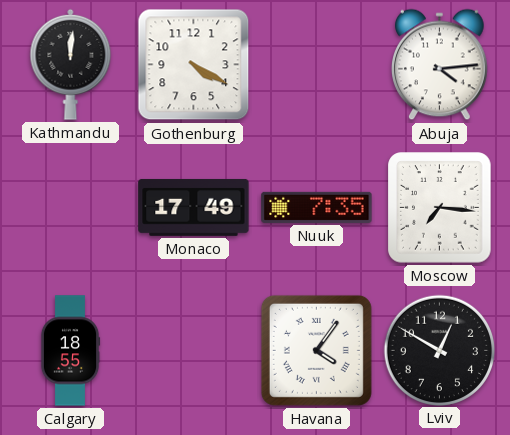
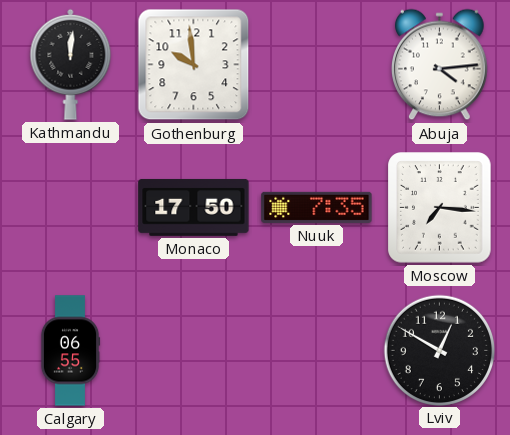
Gothenburg: 4:20 -> 9:59 (194, 65)
Monaco: 17:49 -> 17:50 (194, 207)
Calgary: 18:55 -> 06:55 (70, 351)
Havana: 4:06 -> none (316, 350)
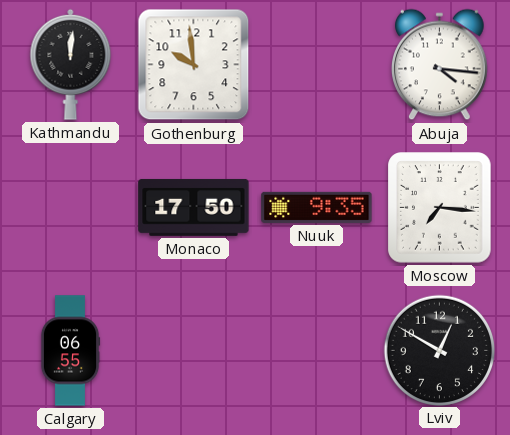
Abuja: 4:14 -> 4:16 (440, 65)
Nuuk: 7:35 -> 9:35 (317, 207)
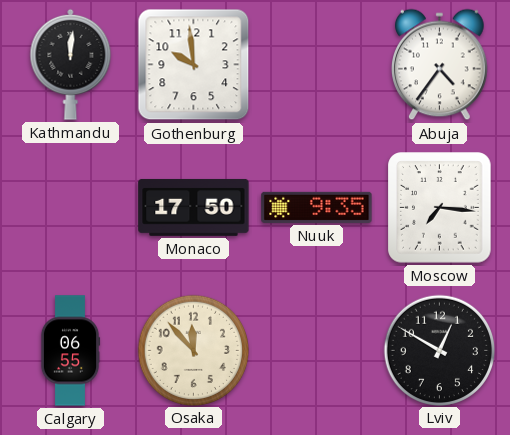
Abuja: 4:16 -> 4:36 (440, 65)
Osaka: none -> 11:53 (193, 350)
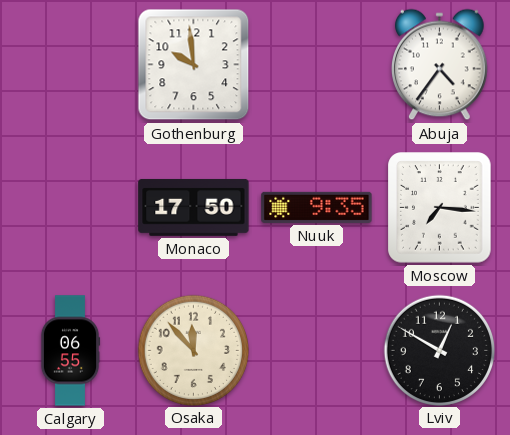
Kathmandu: 12:01 -> none (71, 64)
